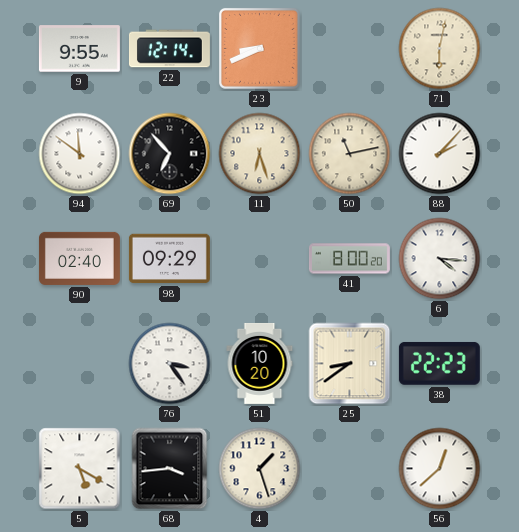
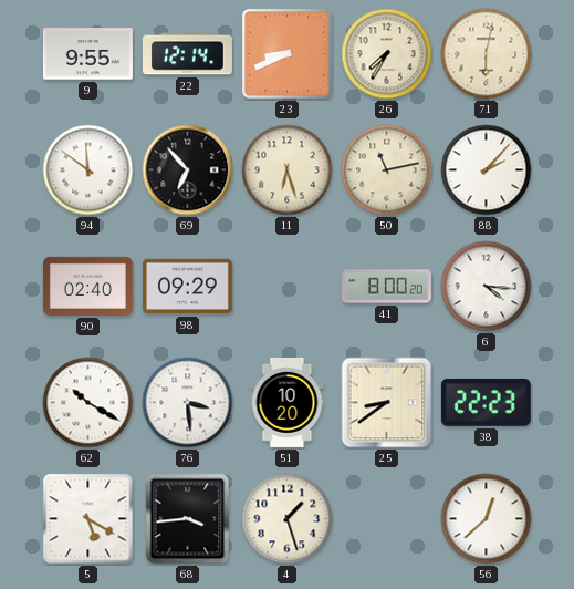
26: none -> 7:35 (387, 54)
62: none -> 10:20 (88, 403)
76: 3:24 -> 3:29 (188, 403)
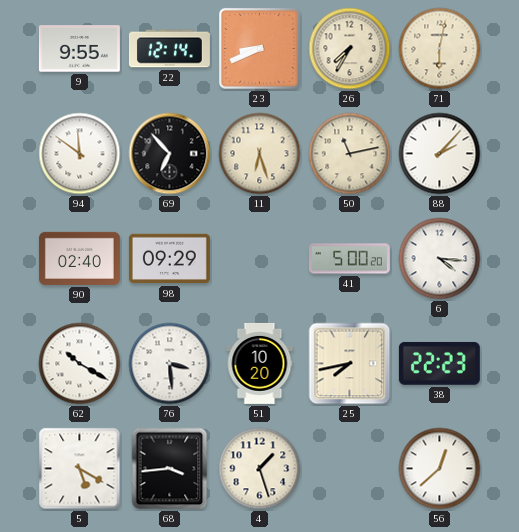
41: 8:00 -> 5:00 (349, 259)
25: 8:39 -> 7:43 (350, 364)
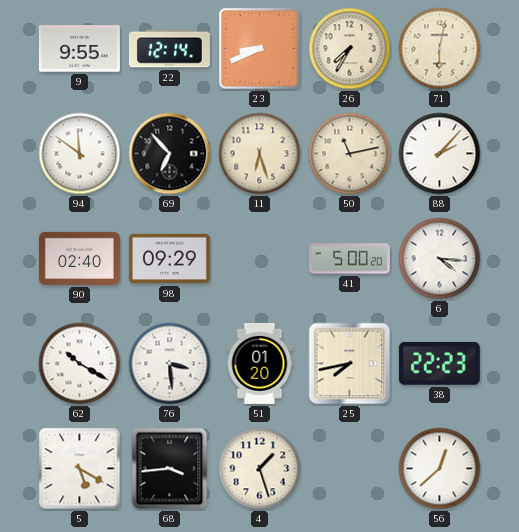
51: 10:20 -> 01:20 (260, 363)
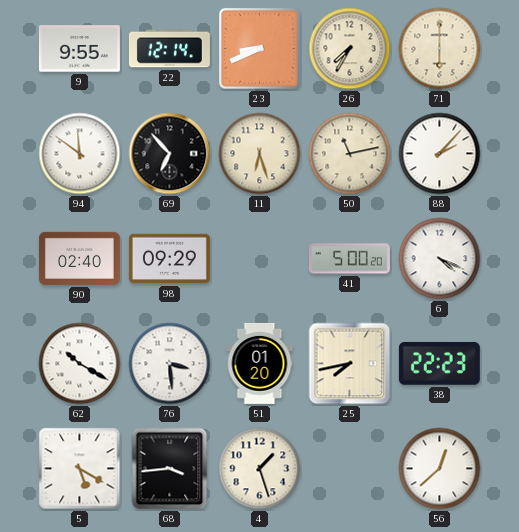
71: 6:02 -> 6:00 (440, 49)
6: 4:16 -> 4:19 (440, 259)
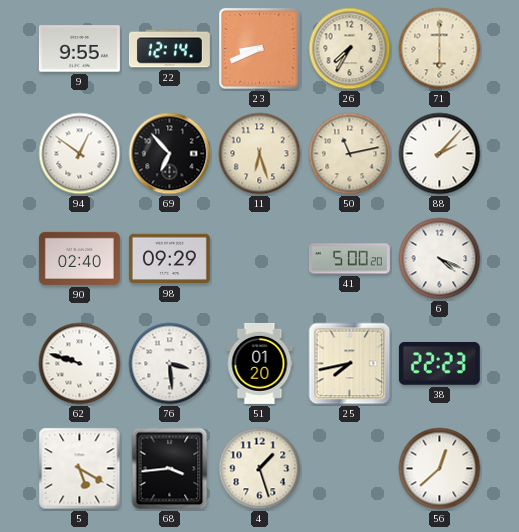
94: 11:51 -> 12:51 (80, 154)
62: 10:20 -> 9:48 (80, 364)
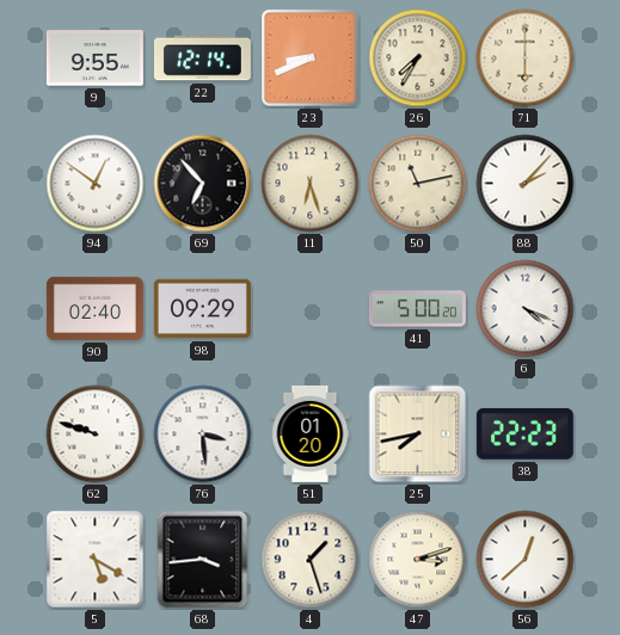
47: none -> 3:12 (418, 560)
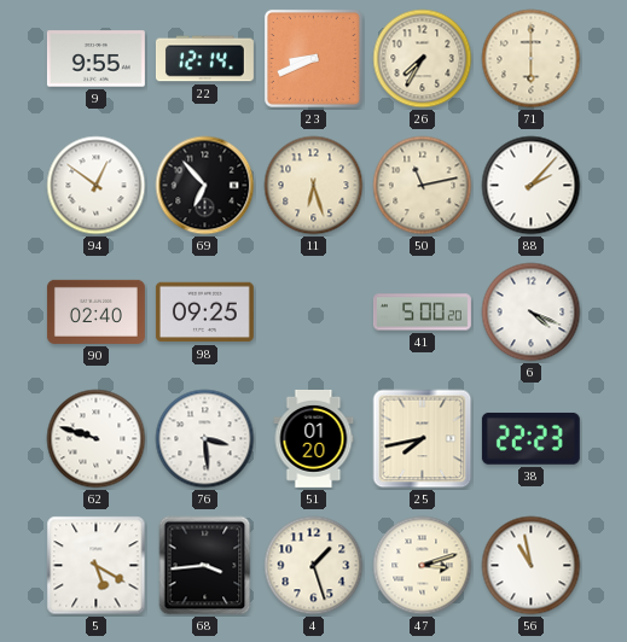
98: 09:29 -> 09:25 (204, 313)
56: 12:38 -> 10:58 (532, 566)
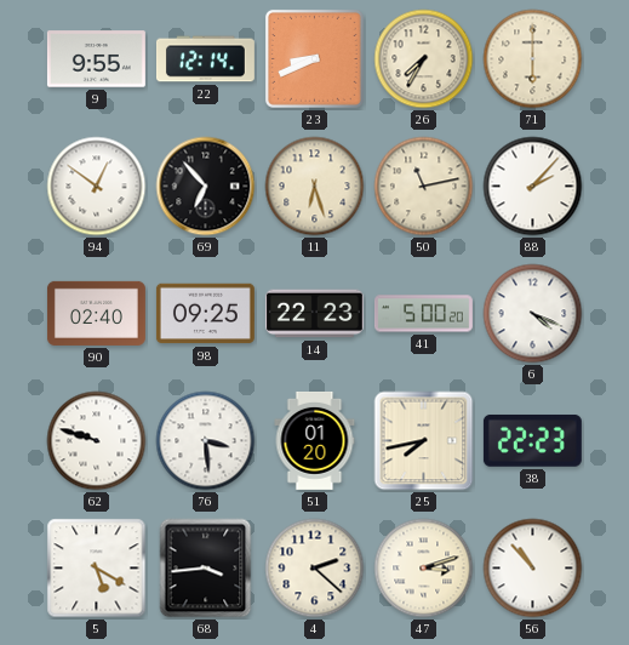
14: none -> 22:23 (314, 314)
4: 1:27 -> 2:22 (315, 569)
56: 10:58 -> 10:53 (533, 569)
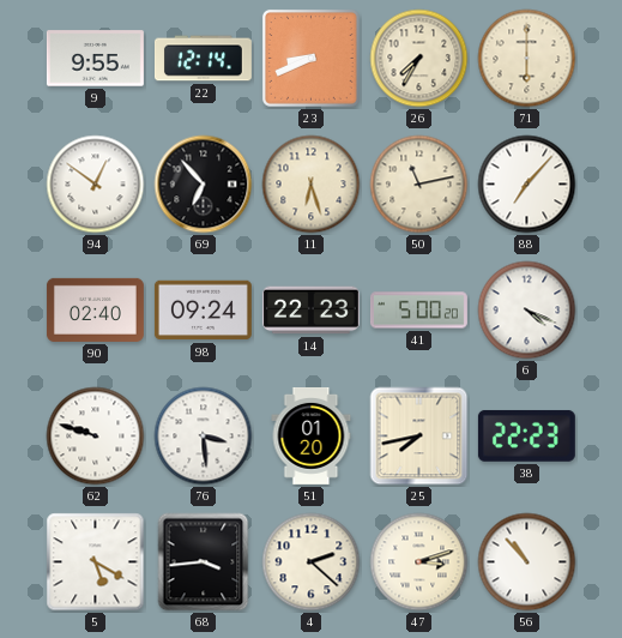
88: 2:07 -> 7:07 (527, 185)
98: 09:25 -> 09:24 (203, 311)
